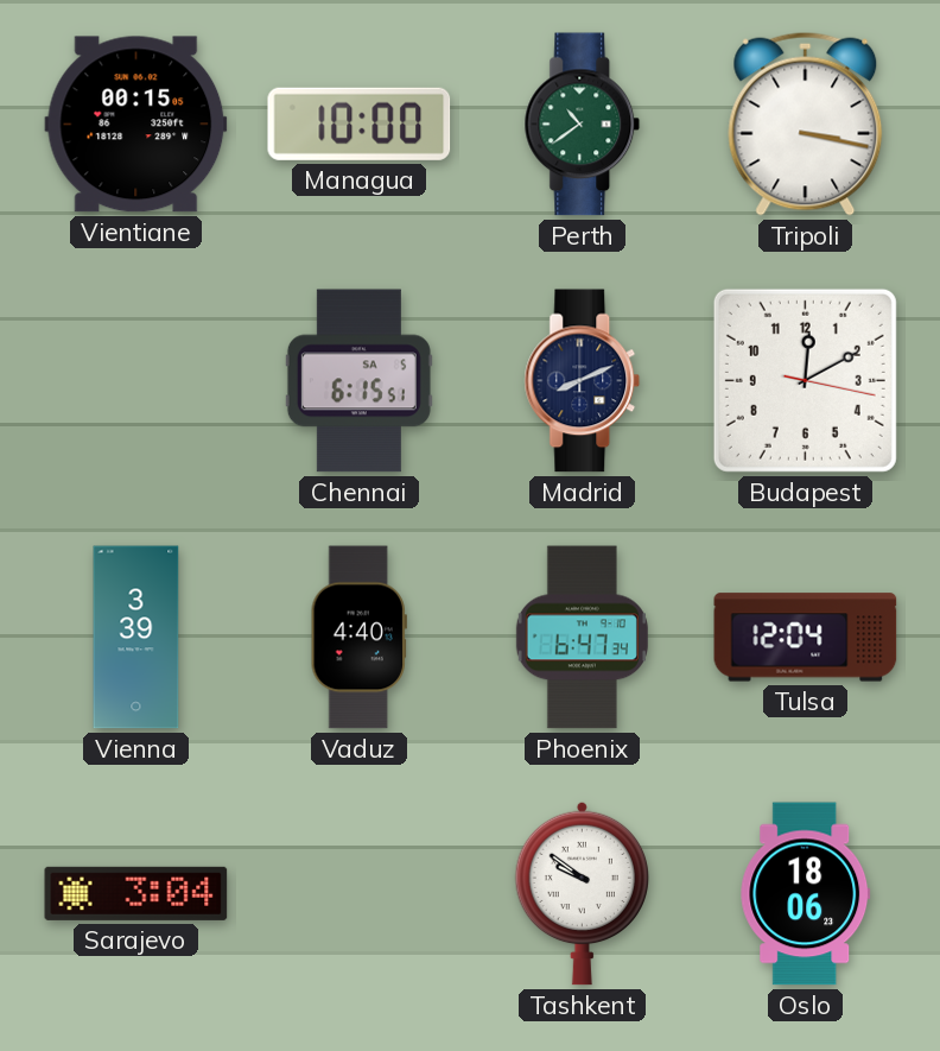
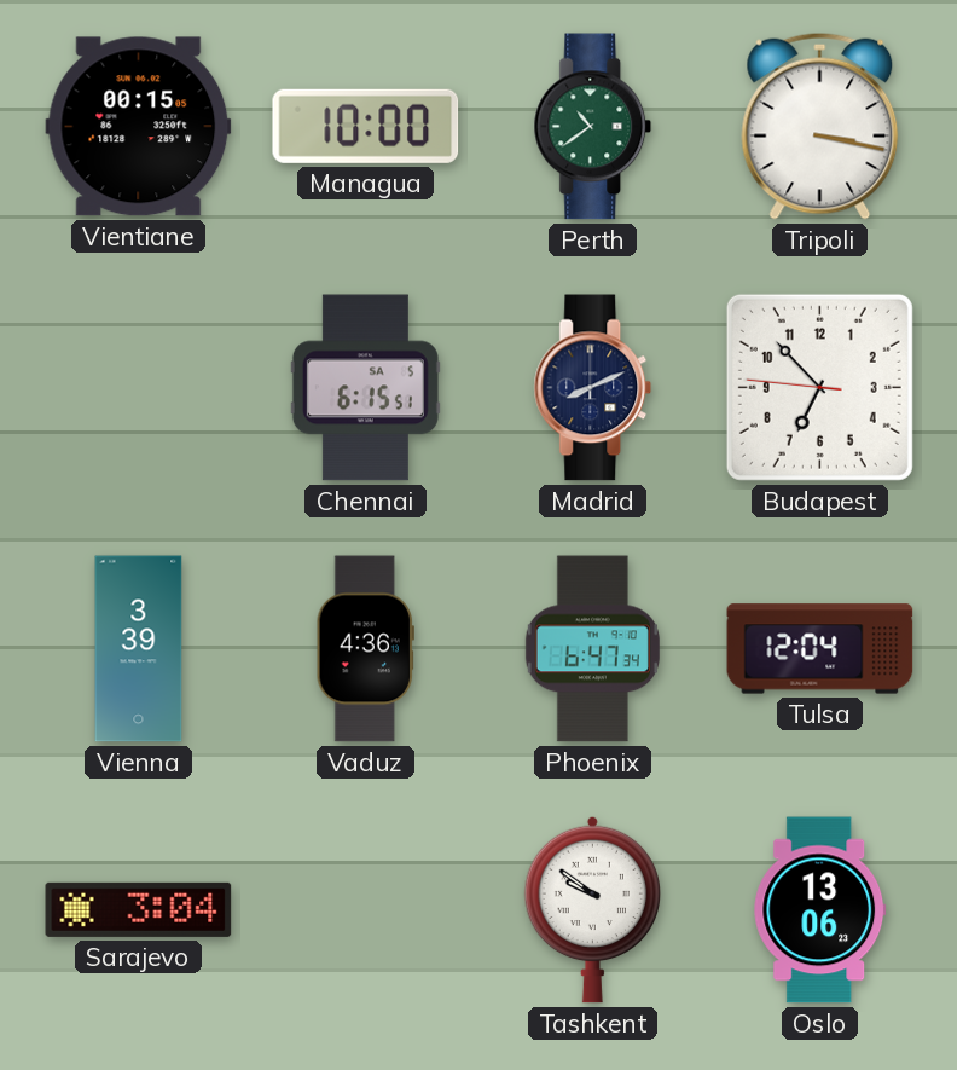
Budapest: 12:10 -> 6:52 (819, 387)
Vaduz: 4:40 -> 4:36 (365, 649)
Oslo: 18:06 -> 13:06 (820, 910)
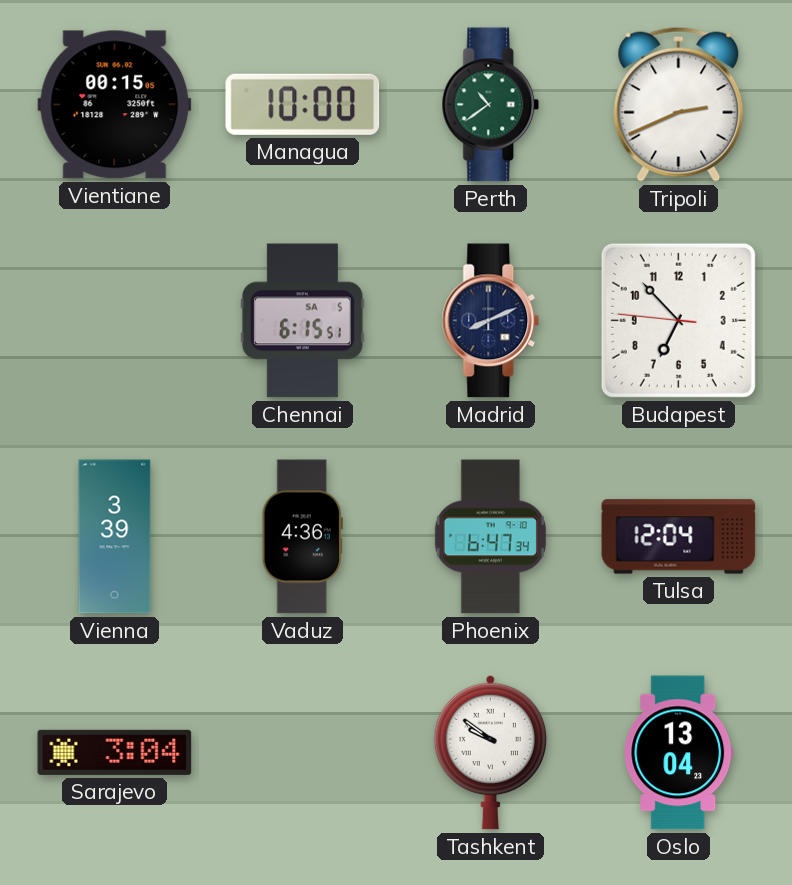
Tripoli: 3:17 -> 2:41 (679, 104)
Oslo: 13:06 -> 13:04 (679, 753)
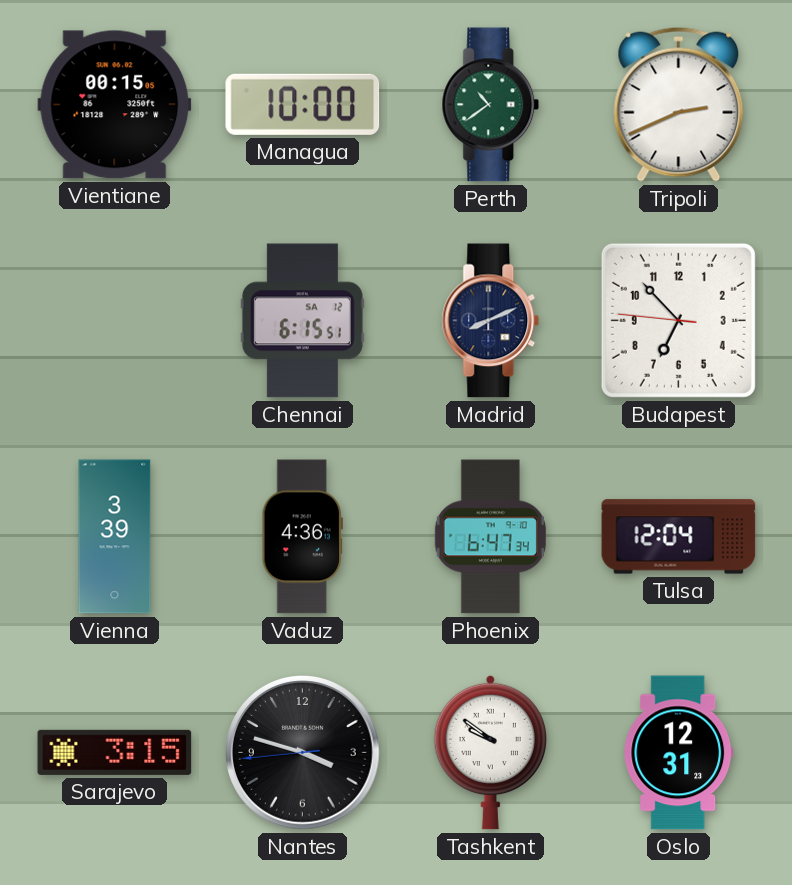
Chennai date: SA 5 -> SA 12 (302, 321)
Sarajevo: 3:04 -> 3:15 (115, 752)
Nantes: none -> 3:47 (303, 753)
Oslo: 13:04 -> 12:31 (679, 753)
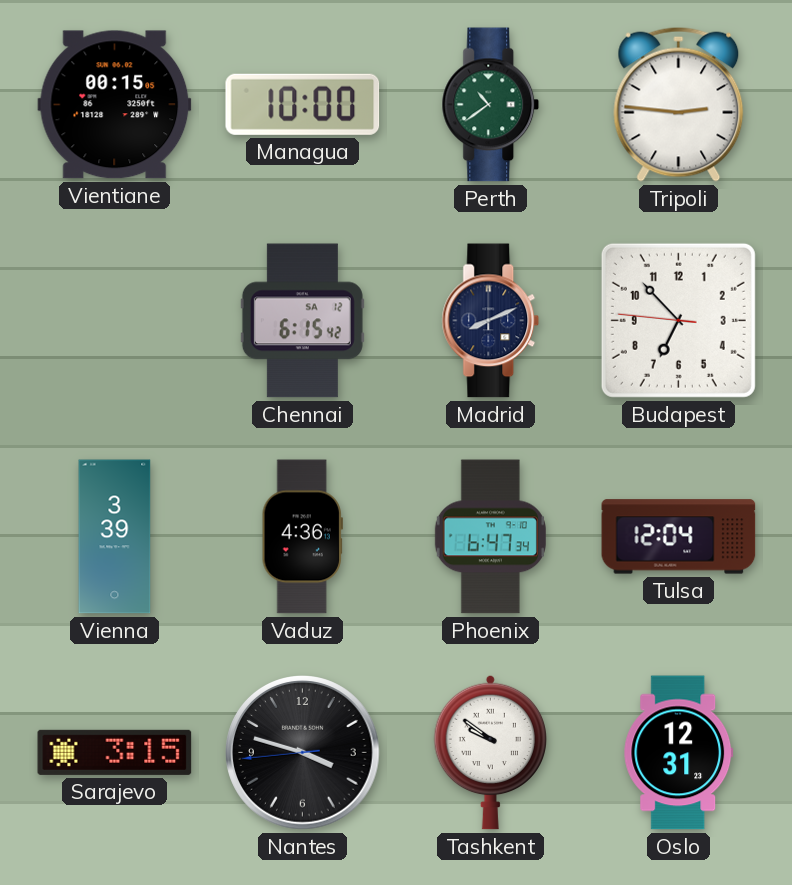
Tripoli: 2:41 -> 2:46 (679, 104)
Chennai: 6:15:51 -> 6:15:42 (302, 321)
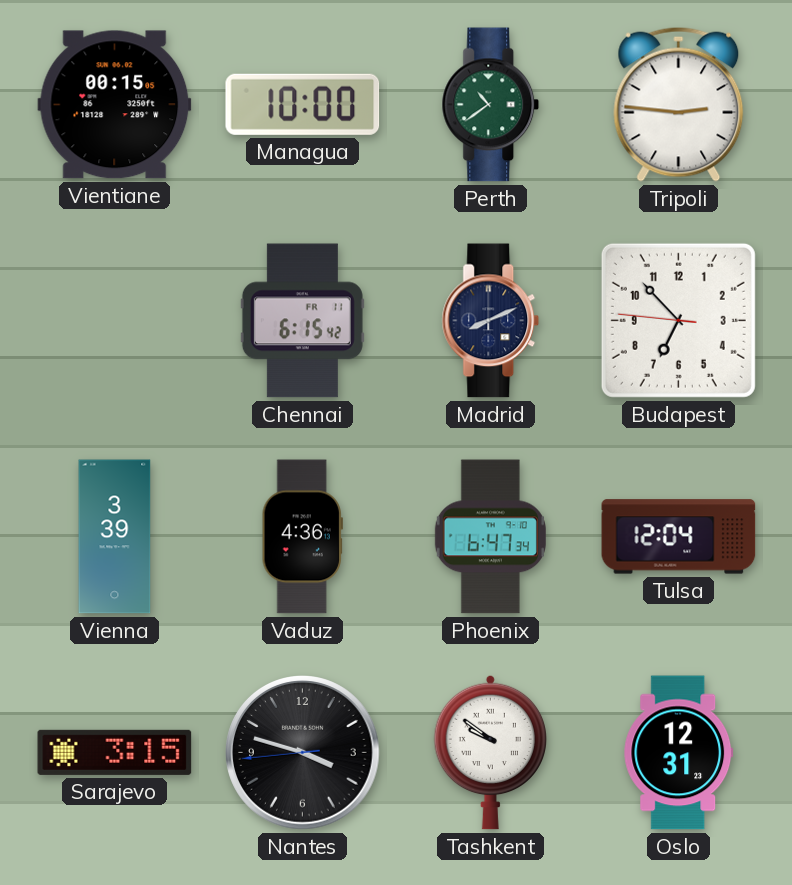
Chennai date: SA 12 -> FR 11 (302, 321)
